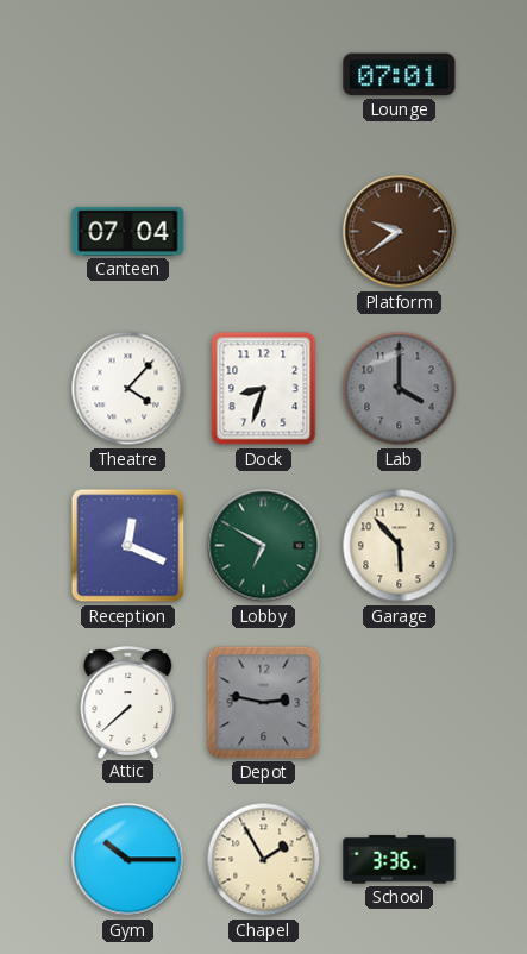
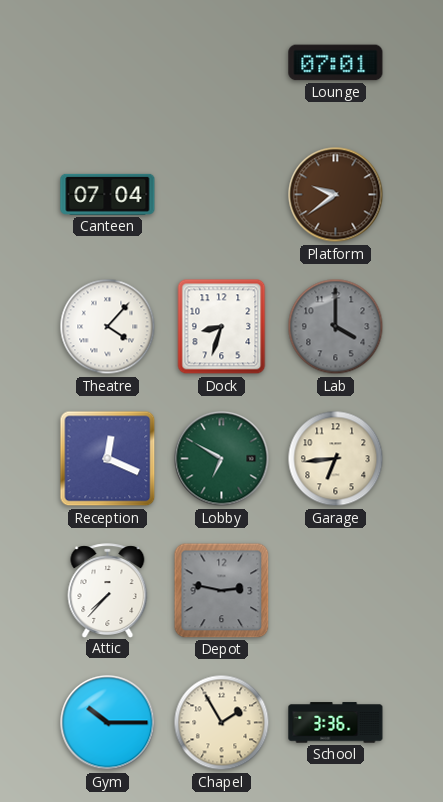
Garage: 5:53 -> 6:44 (336, 459)
Attic: 7:38 -> 7:37 (108, 590)
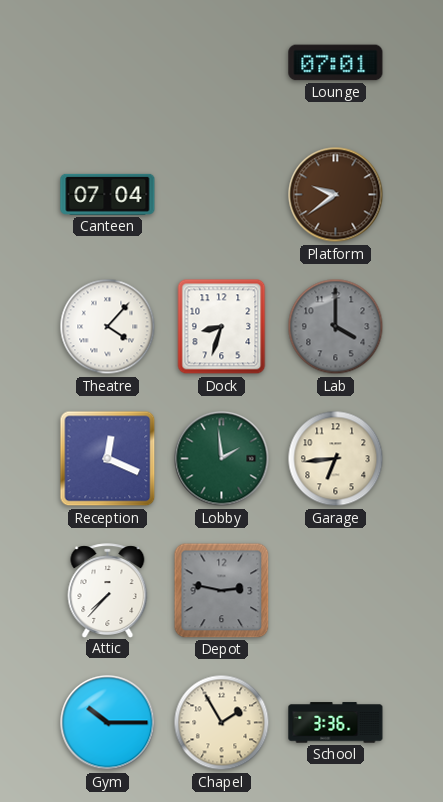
Lobby: 6:50 -> 1:59 (222, 459)
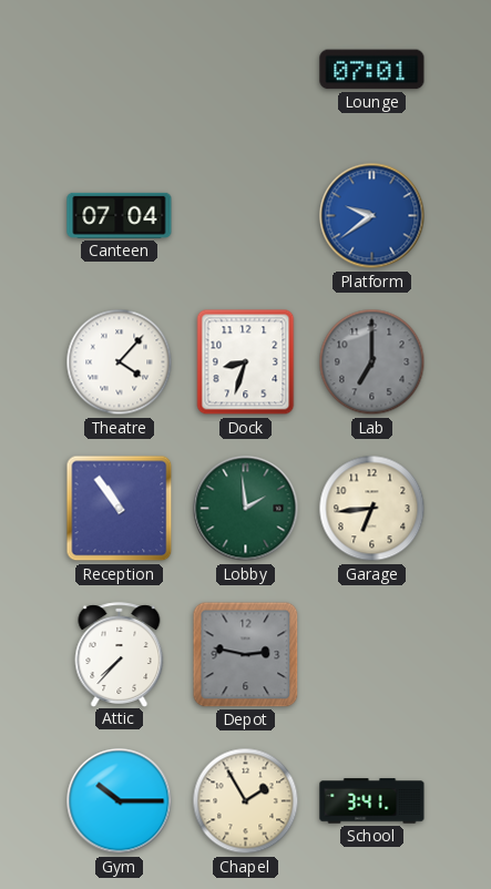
Platform dial: brown -> blue (372, 216)
Lab: 4:00 -> 7:00 (372, 362)
Reception: 12:19 -> 10:54 (120, 509)
School: 3:36 -> 3:41 (372, 801)
